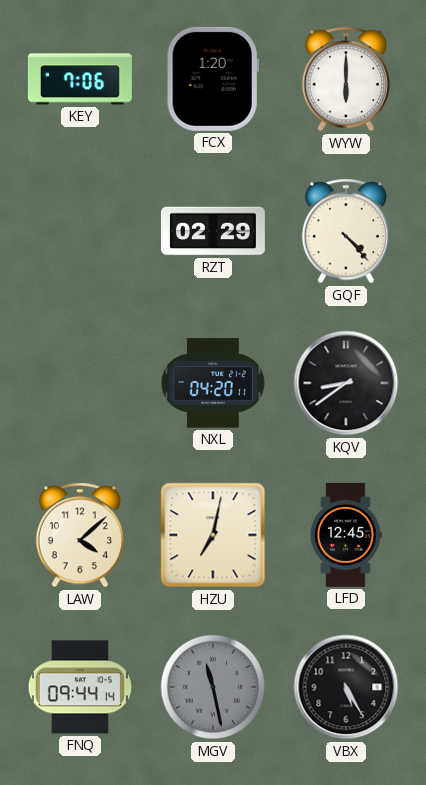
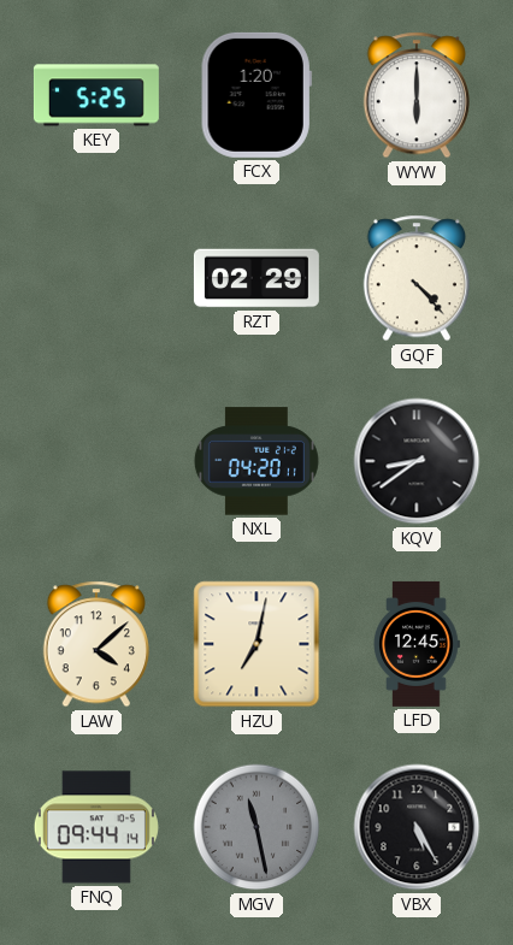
KEY: 7:06 -> 5:25 (96, 95)
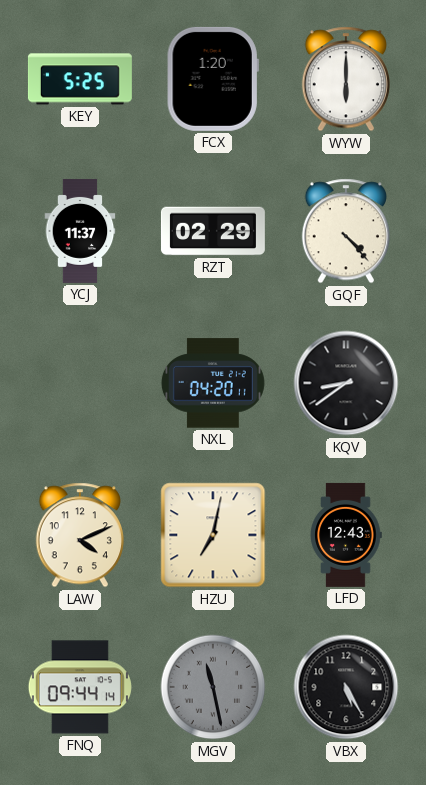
YCJ: none -> 11:37 (80, 231)
LAW: 4:08 -> 4:11 (79, 535)
LFD: 12:45 -> 12:43 (346, 535)
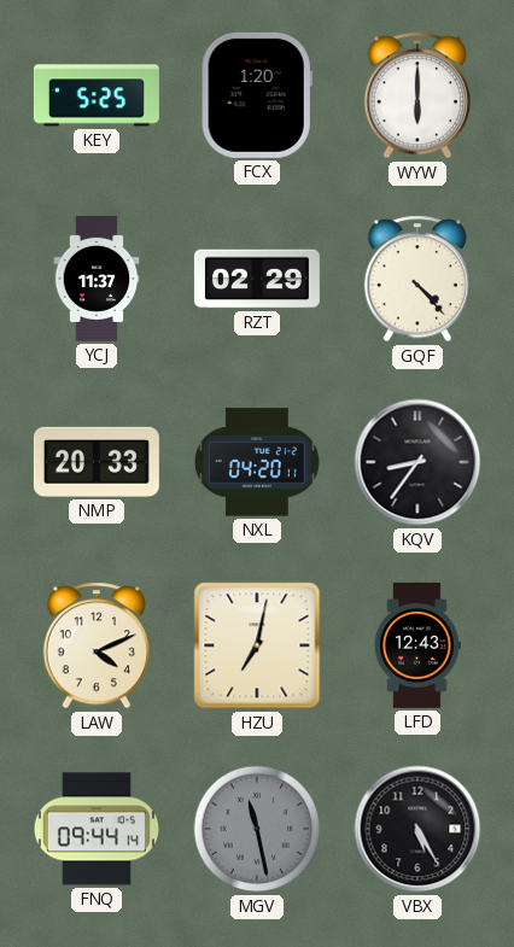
NMP: none -> 20:33 (97, 462)
KQV: 8:39 -> 8:36 (417, 462)
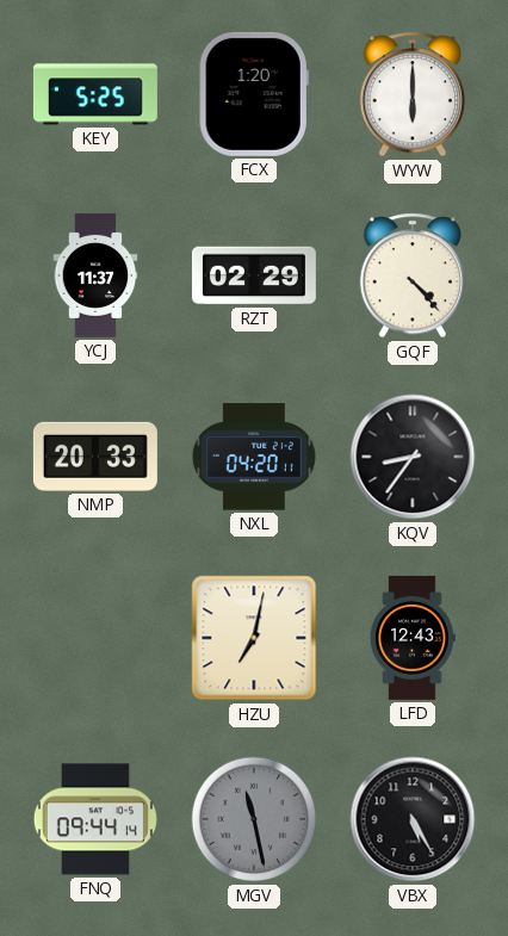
LAW: 4:11 -> none (95, 645)
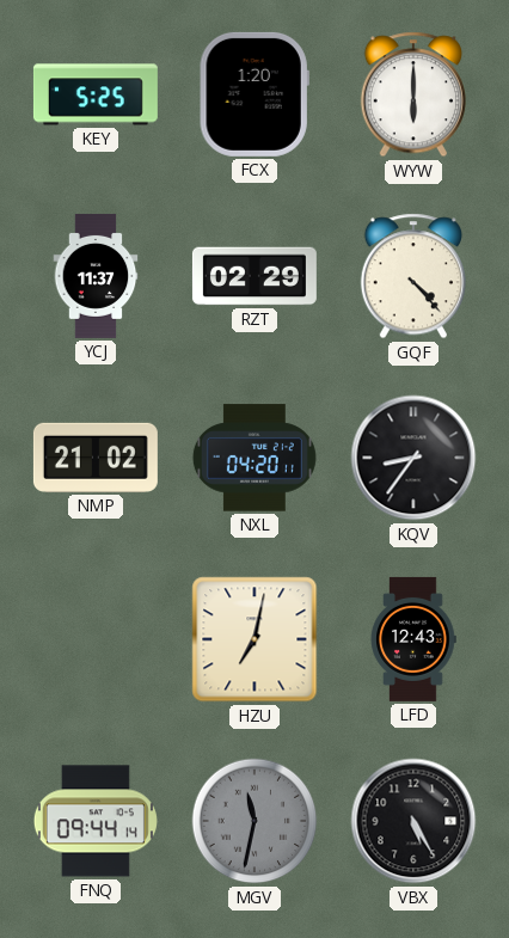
NMP: 20:33 -> 21:02 (96, 458)
MGV: 11:28 -> 11:32 (254, 821)
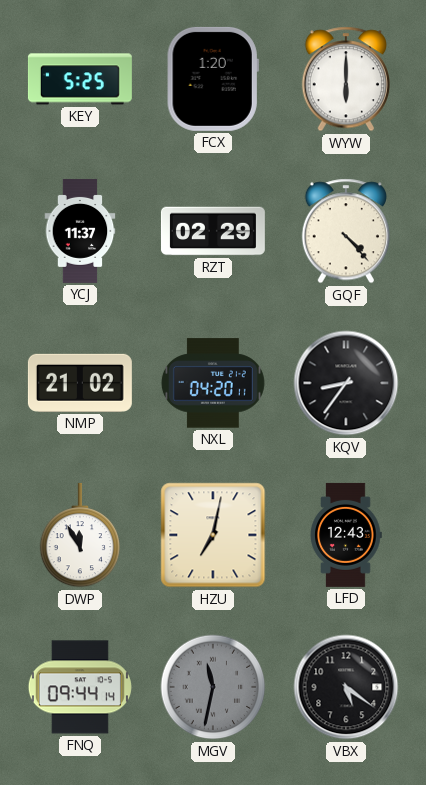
DWP: none -> 11:55 (80, 535)
VBX: 5:25 -> 5:21 (346, 687)
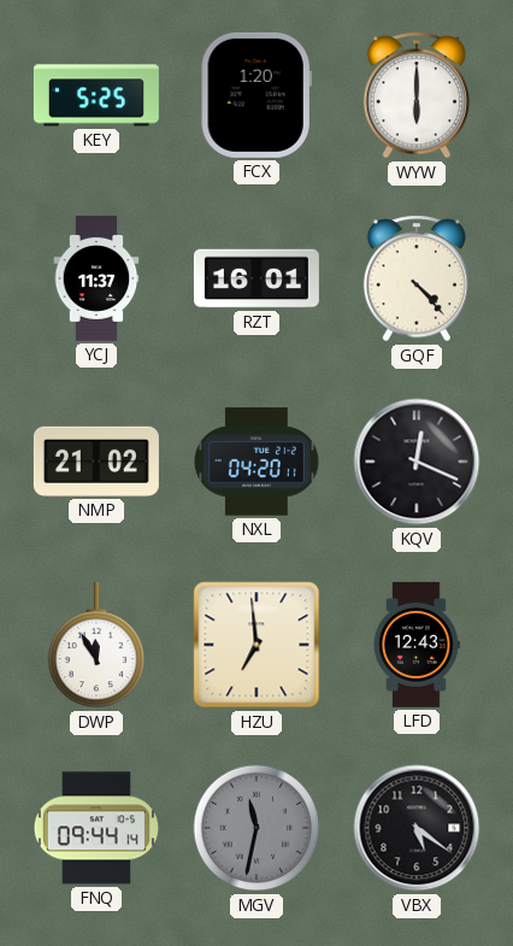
RZT: 02:29 -> 16:01 (256, 278)
KQV: 8:36 -> 12:19 (417, 462)
HZU: 7:02 -> 6:59 (256, 645)
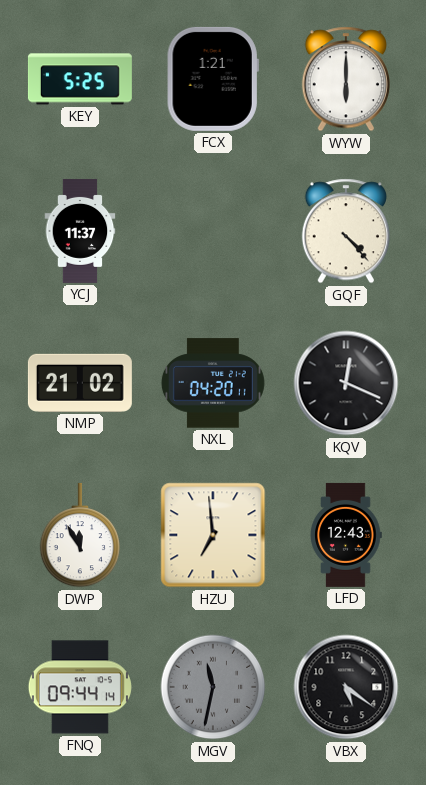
FCX: 1:20 -> 1:21 (213, 79)
RZT: 16:01 -> none (256, 278)
